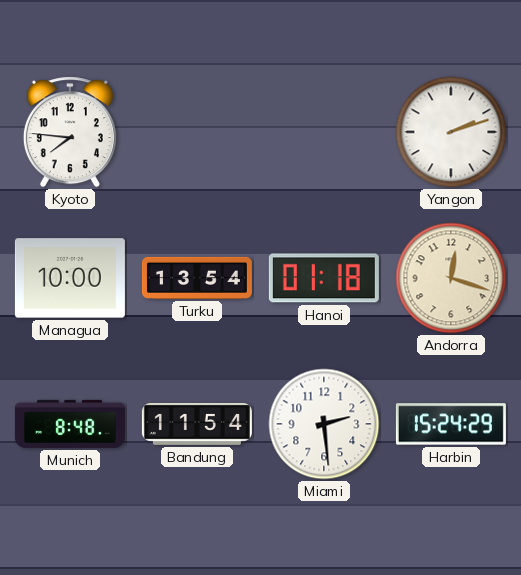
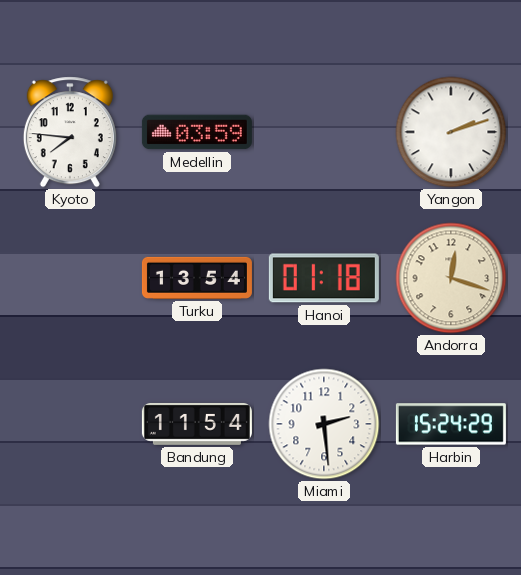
Medellin: none -> 03:59 (197, 132)
Managua: 10:00 -> none (70, 278)
Munich: 8:48 -> none (70, 424)
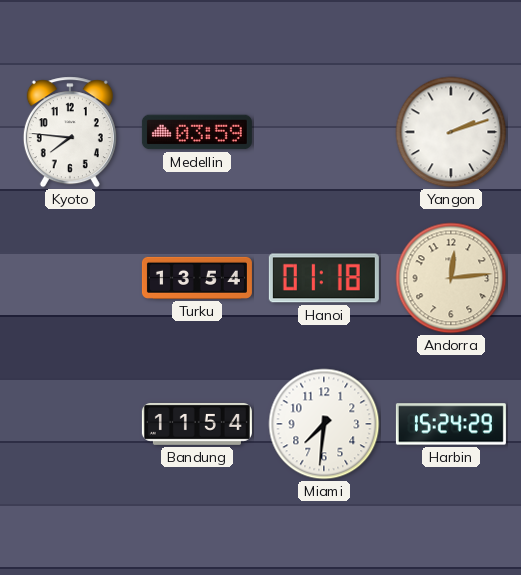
Andorra: 12:18 -> 12:14 (451, 278)
Miami: 2:29 -> 7:31 (324, 424)
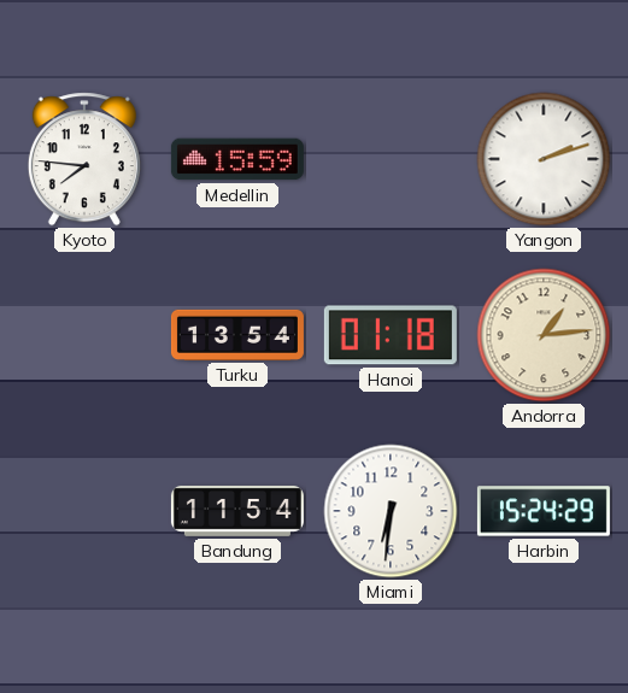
Medellin: 03:59 -> 15:59 (237, 159)
Andorra: 12:14 -> 1:14 (544, 335)
Miami: 7:31 -> 6:31 (391, 511)
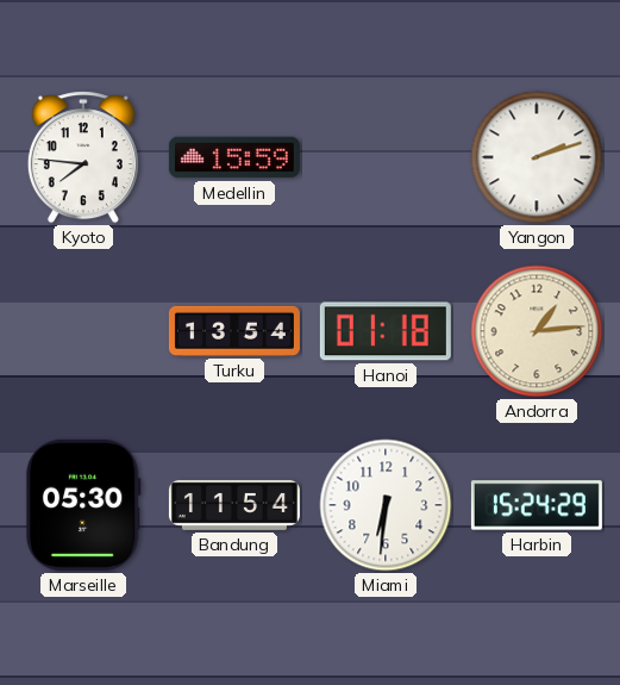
Marseille: none -> 05:30 (83, 505)
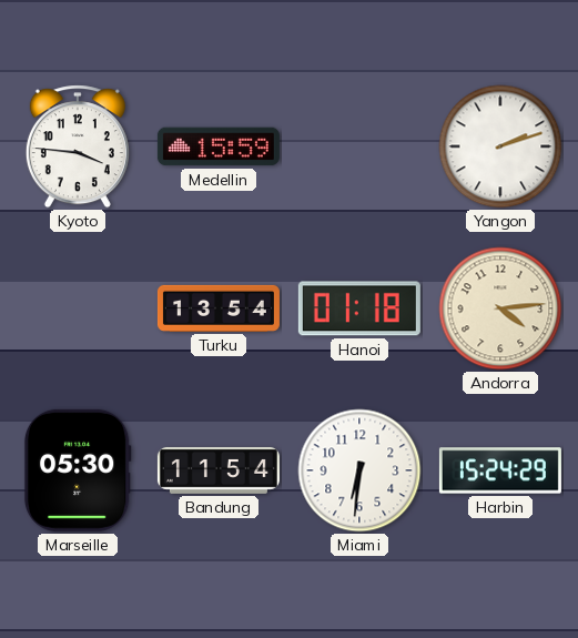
Kyoto: 7:46 -> 3:46 (78, 146)
Andorra: 1:14 -> 4:14 (500, 308)
